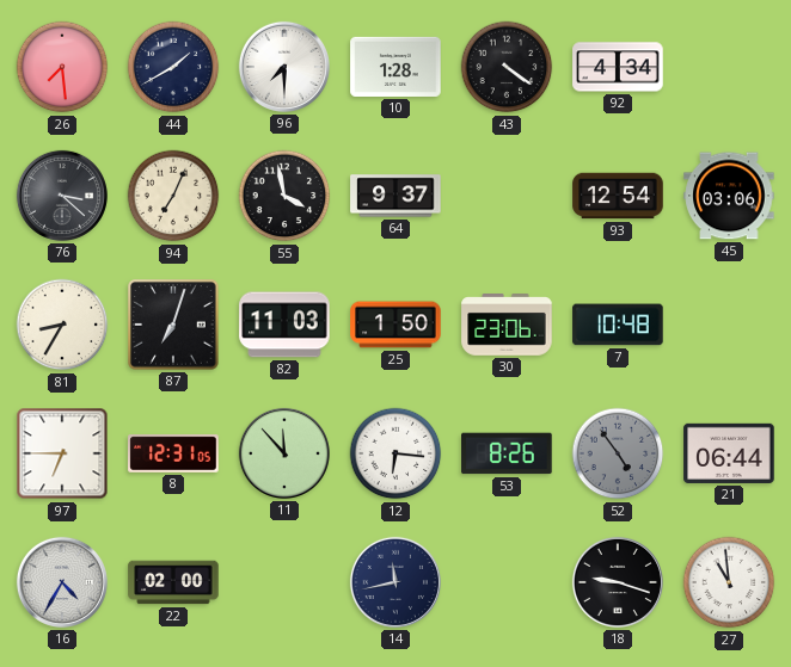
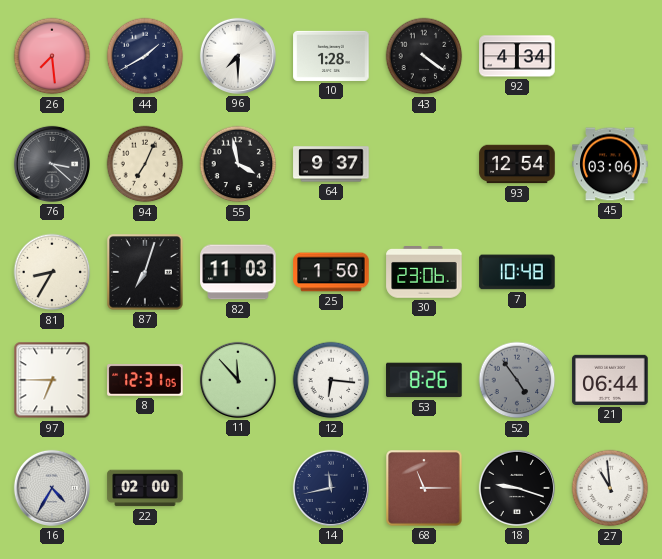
68: none -> 11:15 (424, 488)
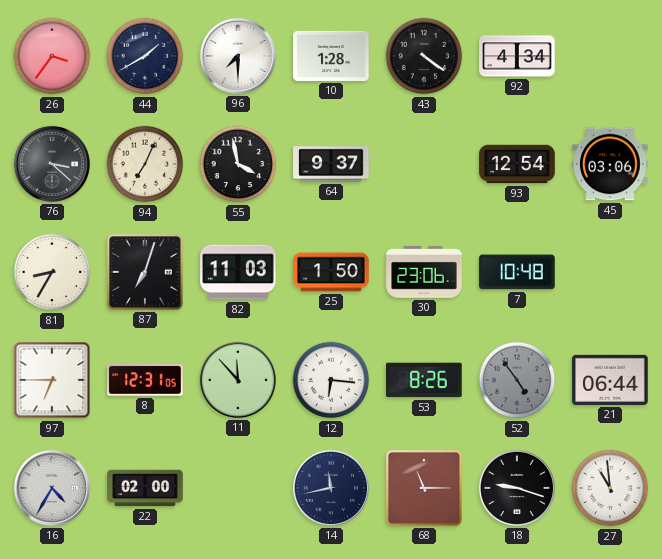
26: 7:29 -> 3:36 (52, 56)
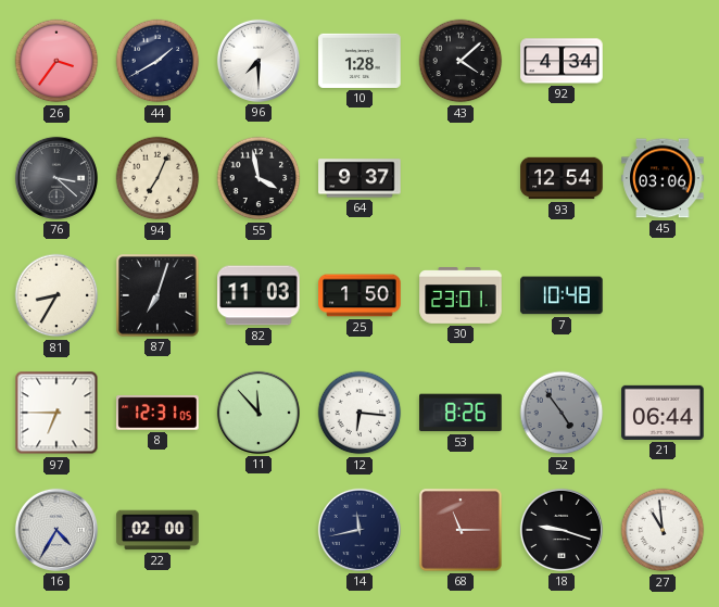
43: 4:21 -> 4:08 (461, 61)
30: 23:06 -> 23:01 (461, 296)
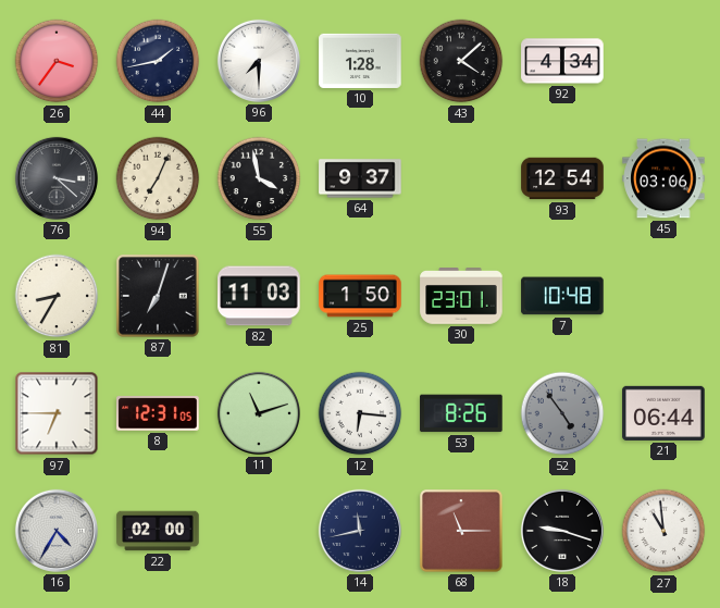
44: 1:40 -> 1:43 (158, 61)
11: 11:53 -> 11:12 (259, 413)
